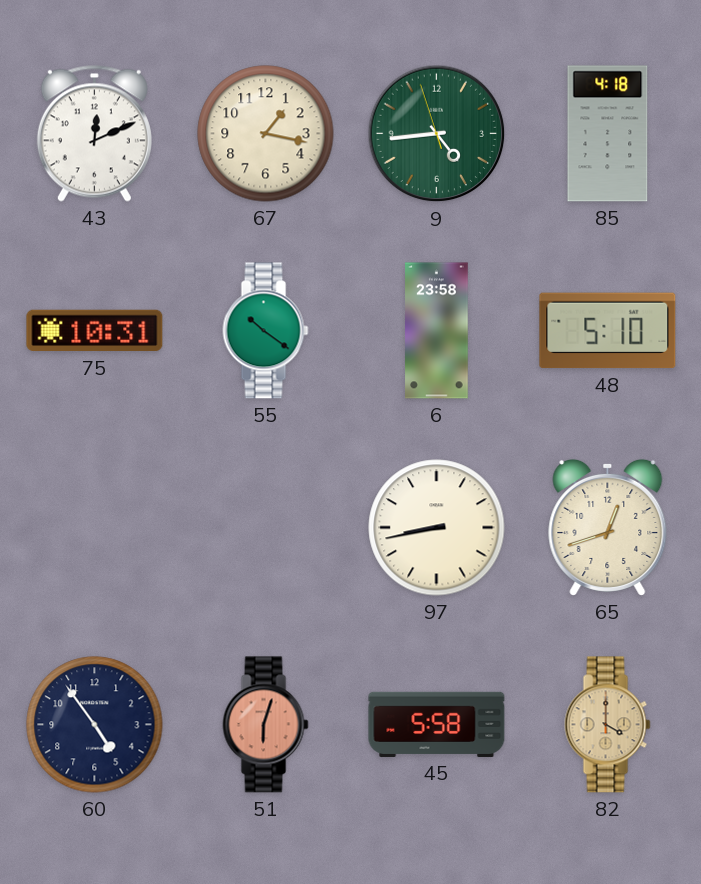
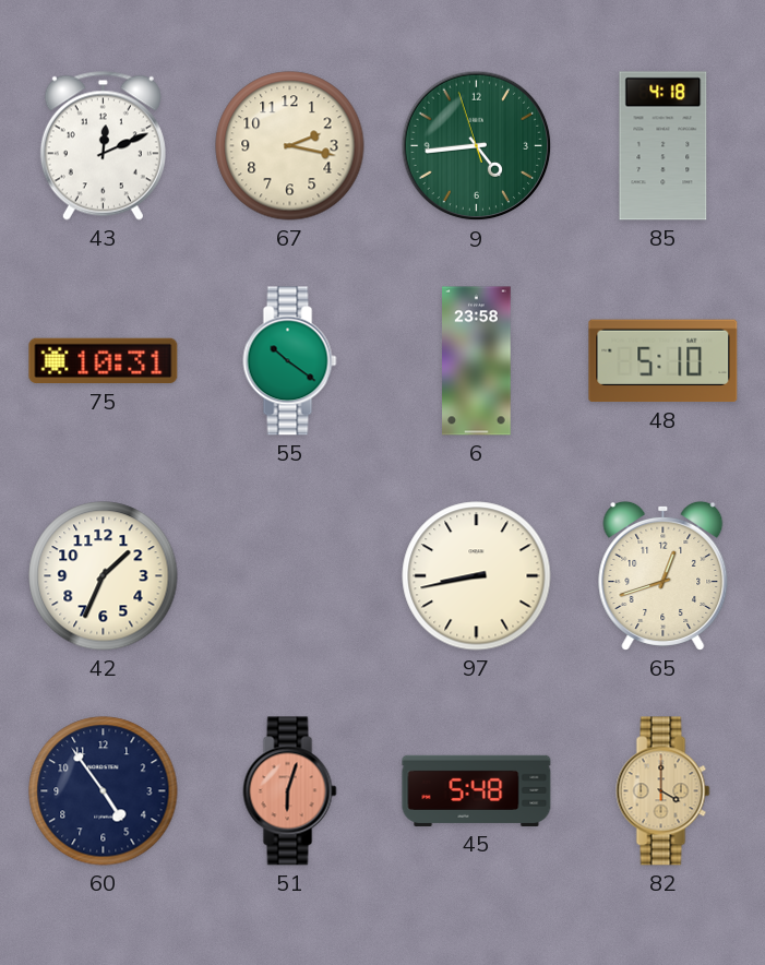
67: 1:17 -> 2:17 (290, 146)
42: none -> 1:34 (104, 576)
45: 5:58 -> 5:48 (477, 790)
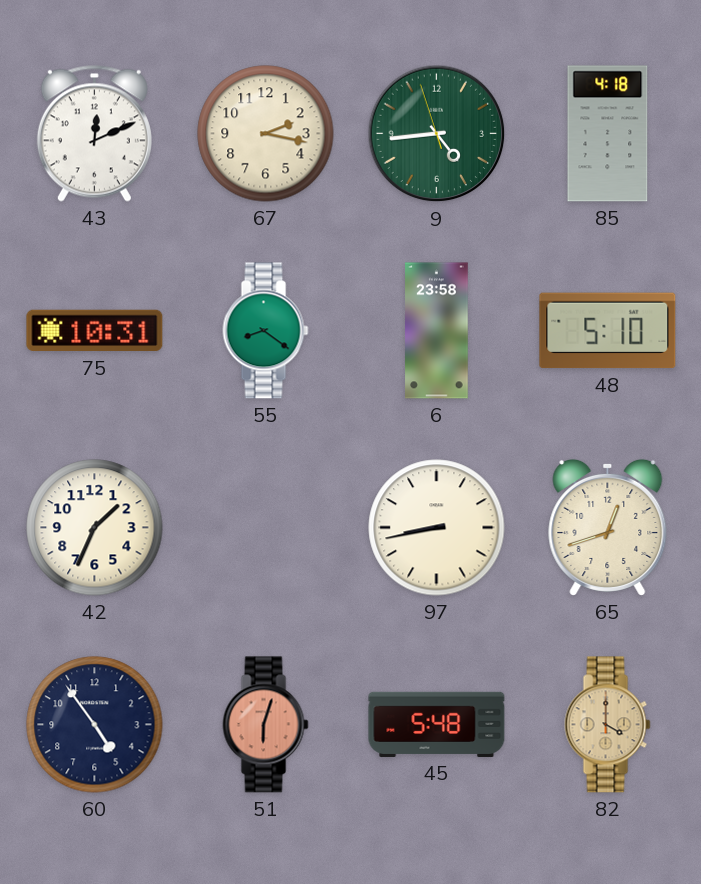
55: 10:21 -> 8:21 (266, 331)
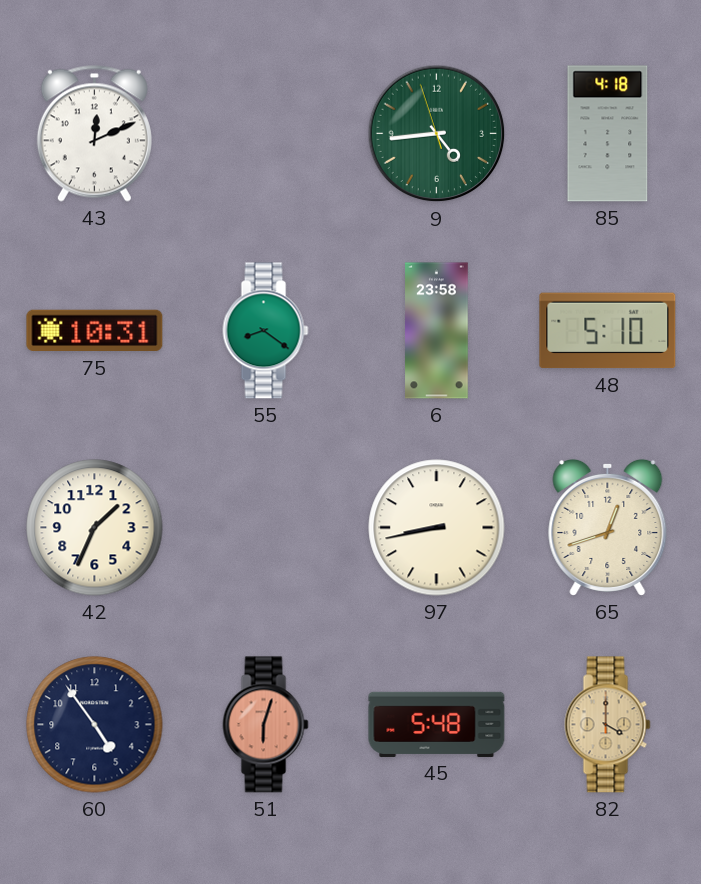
67: 2:17 -> none (266, 134)
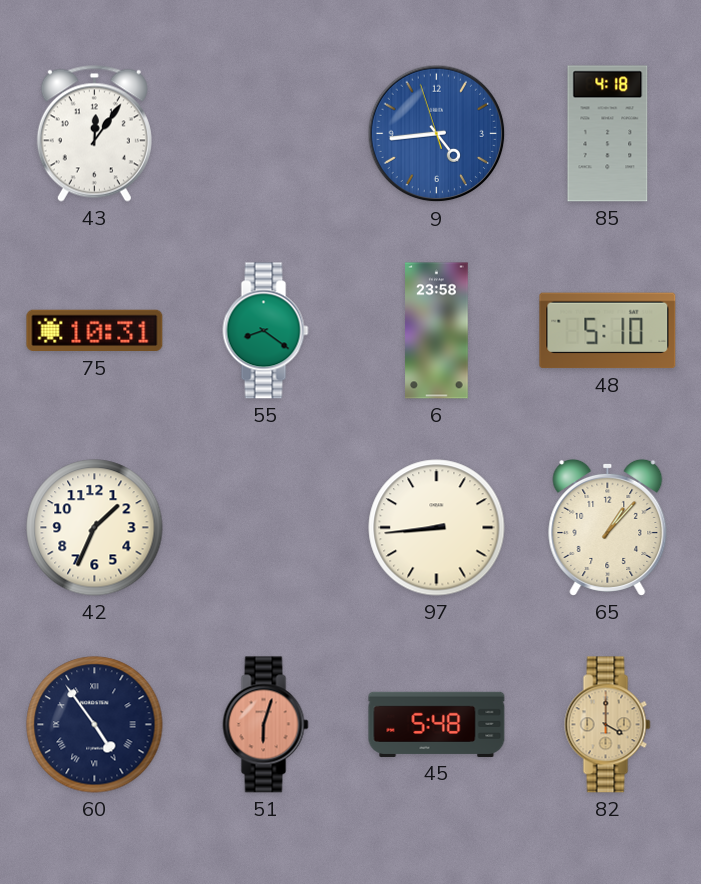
43: 12:11 -> 12:06 (94, 133)
9 dial: green -> blue (437, 134)
97: 8:43 -> 8:44 (437, 528)
65: 12:42 -> 1:07 (608, 527)
60 numerals: Arabic -> Roman (95, 725)
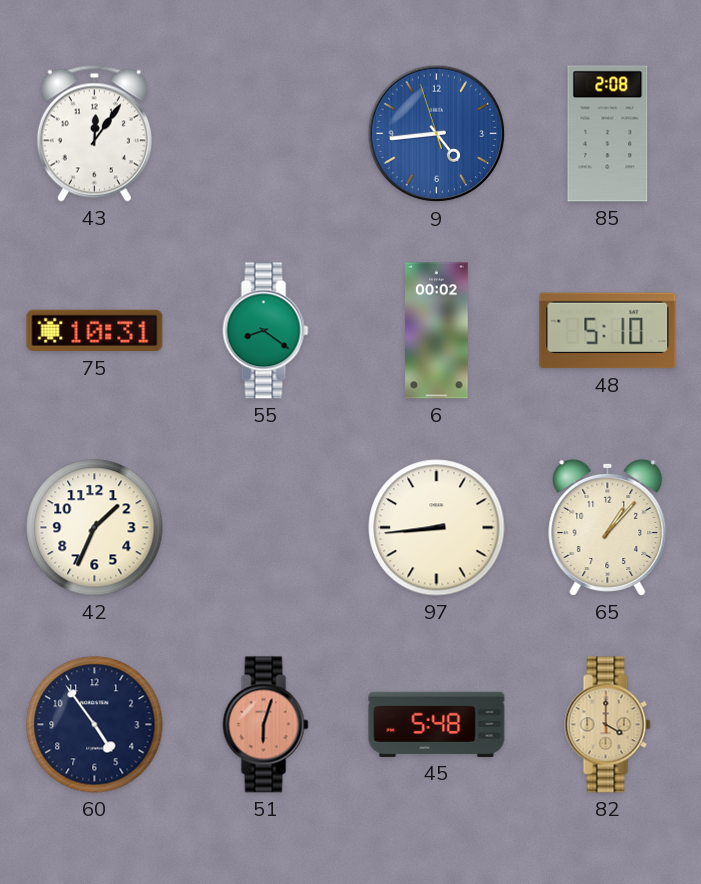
85: 4:18 -> 2:08 (608, 134)
6: 23:58 -> 00:02 (437, 331)
60 numerals: Roman -> Arabic (95, 725)
